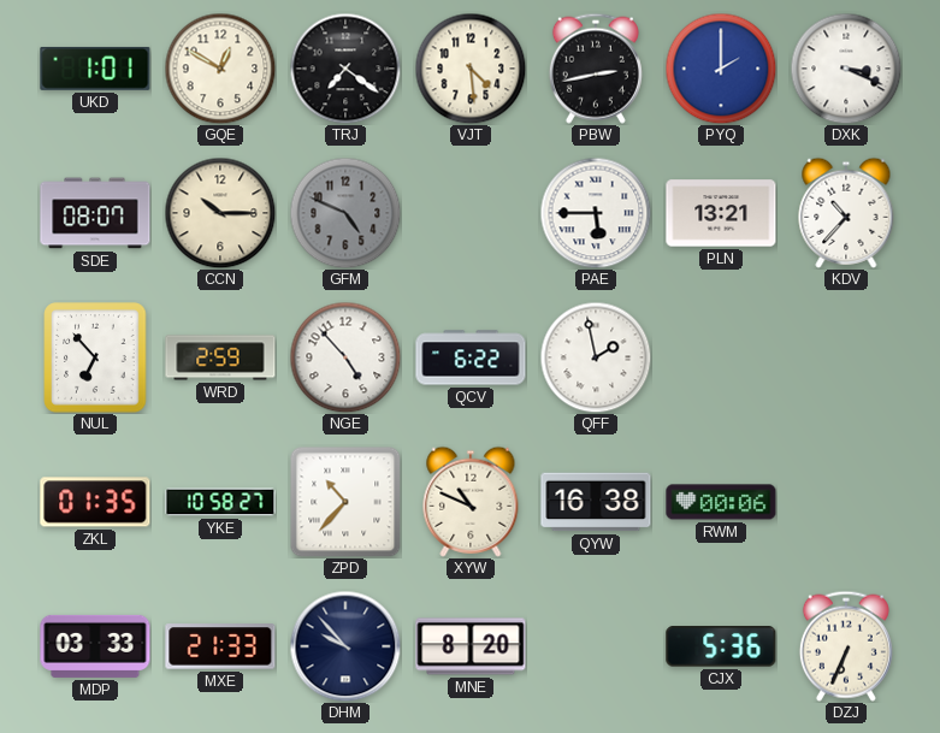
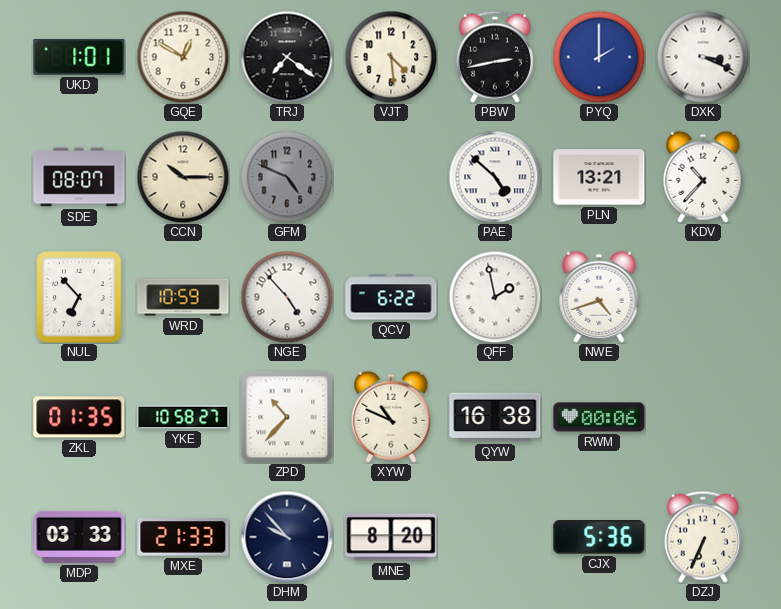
PAE: 5:45 -> 4:52 (495, 177)
WRD: 2:59 -> 10:59 (183, 297)
NWE: none -> 4:42 (599, 297)
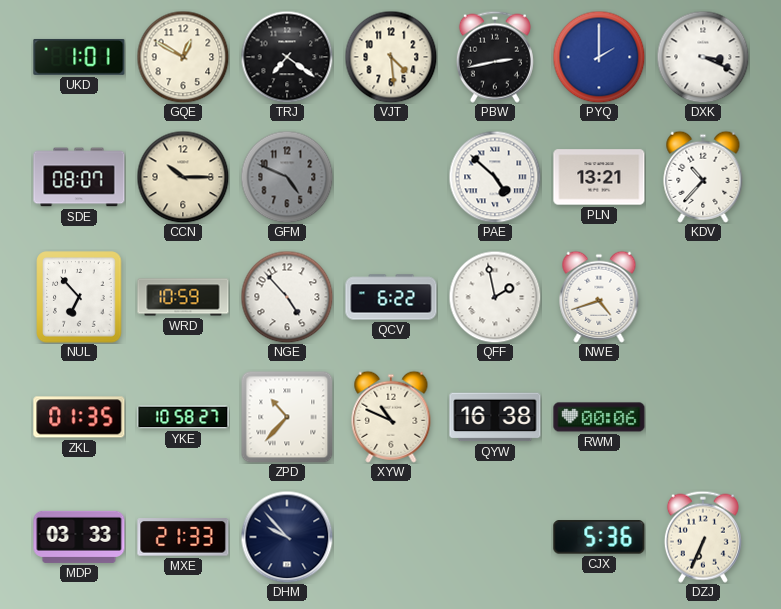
MNE: 8:20 -> none (391, 537)
